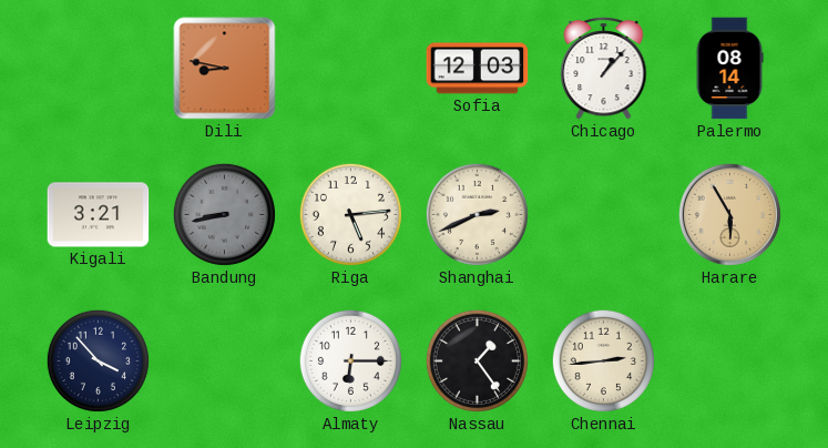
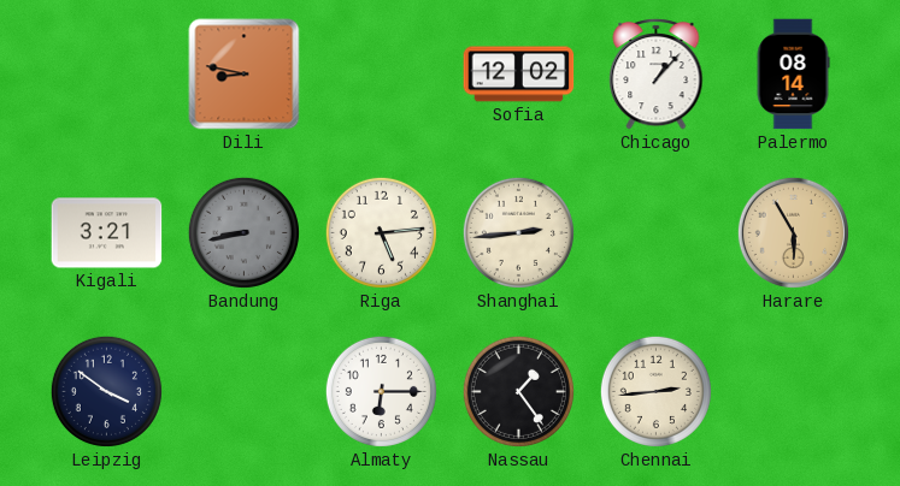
Sofia: 12:03 -> 12:02 (519, 75)
Shanghai: 2:41 -> 2:44 (518, 232)
Leipzig: 3:53 -> 3:51 (106, 391)
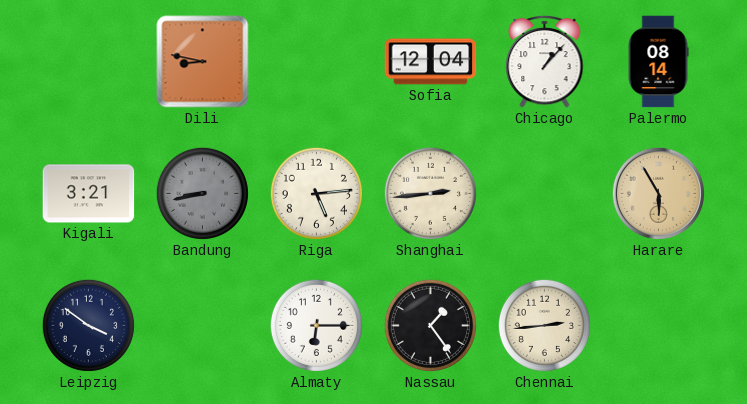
Sofia: 12:02 -> 12:04 (431, 62)
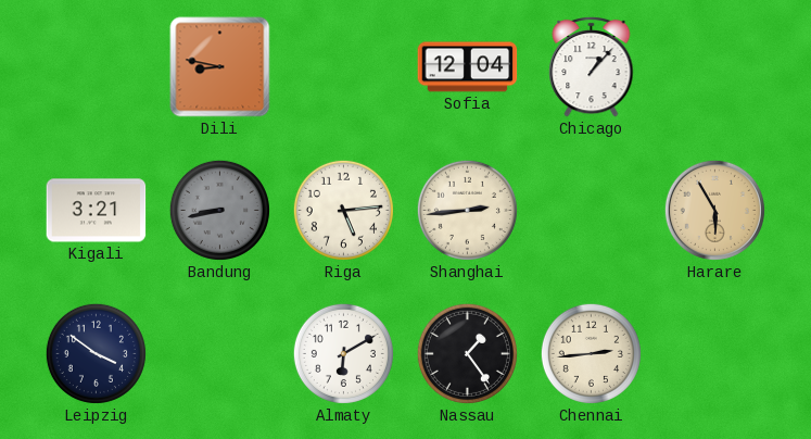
Palermo: 08:14 -> none (658, 62)
Almaty: 6:15 -> 6:10 (343, 353)
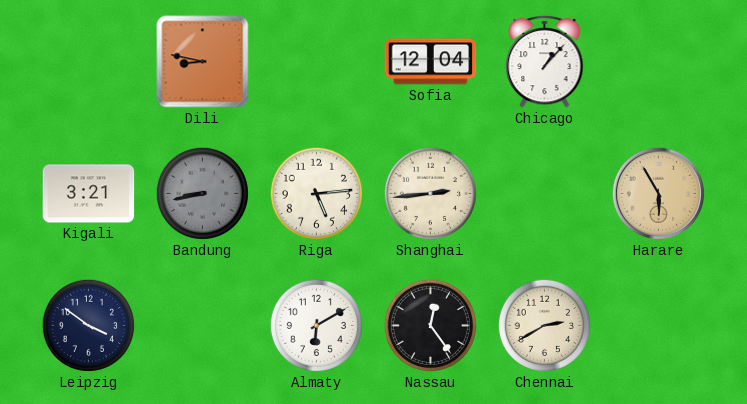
Nassau: 1:24 -> 12:24 (430, 325)
Chennai: 2:44 -> 2:40 (544, 325)
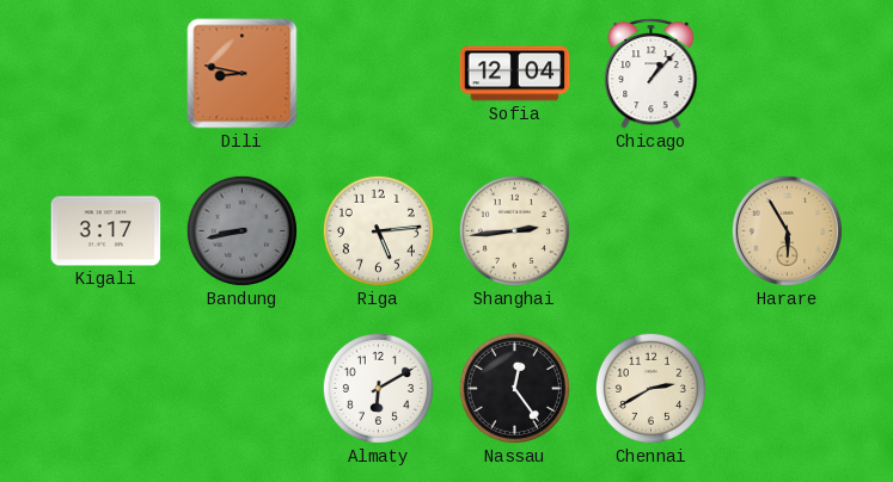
Kigali: 3:21 -> 3:17 (106, 231)
Leipzig: 3:51 -> none (88, 325)
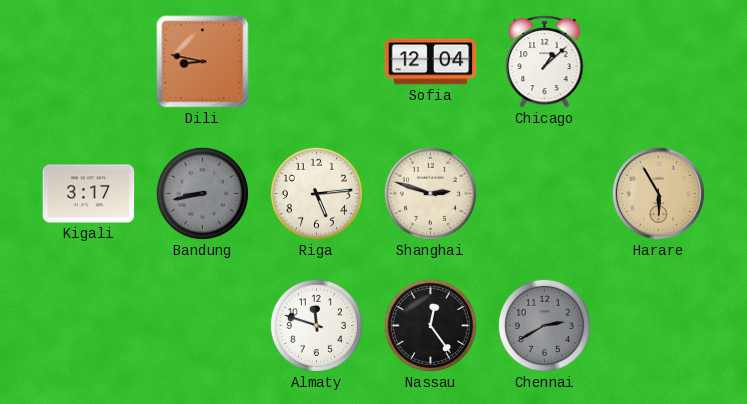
Chicago: 1:07 -> 1:08 (545, 61)
Shanghai: 2:44 -> 2:48 (430, 193)
Almaty: 6:10 -> 11:48 (316, 325)
Chennai dial: cream -> grey (544, 325)
